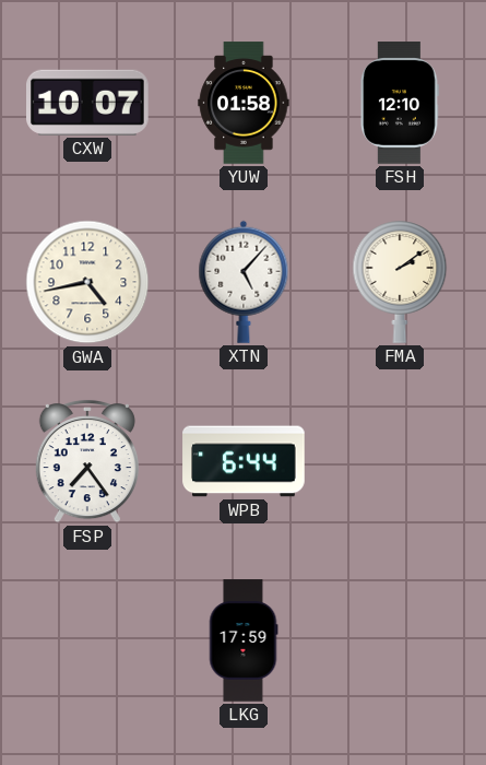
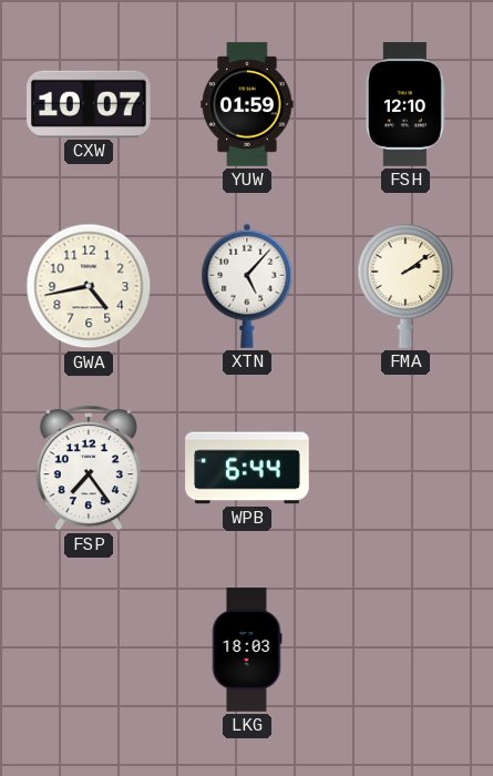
YUW: 01:58 -> 01:59 (247, 104)
LKG: 17:59 -> 18:03 (247, 650)
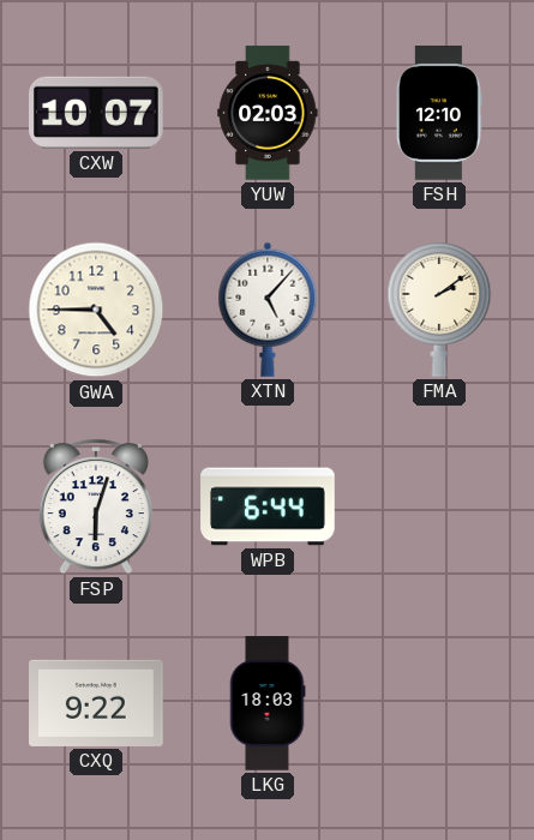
YUW: 01:59 -> 02:03 (268, 113)
GWA: 4:43 -> 4:45 (96, 310)
FSP: 7:24 -> 6:03 (96, 506)
CXQ: none -> 9:22 (96, 703)
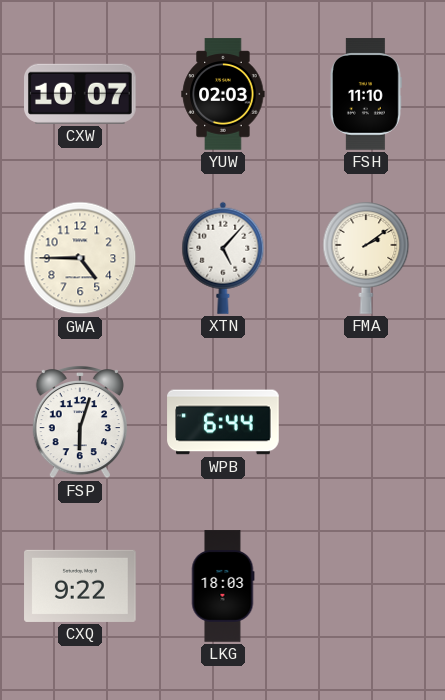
FSH: 12:10 -> 11:10 (366, 94)
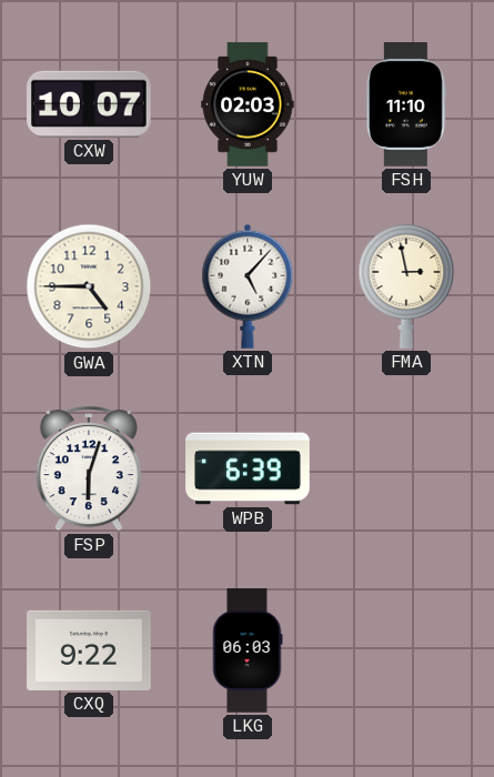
FMA: 2:09 -> 2:58 (406, 286)
WPB: 6:44 -> 6:39 (248, 468)
LKG: 18:03 -> 06:03 (248, 650)
